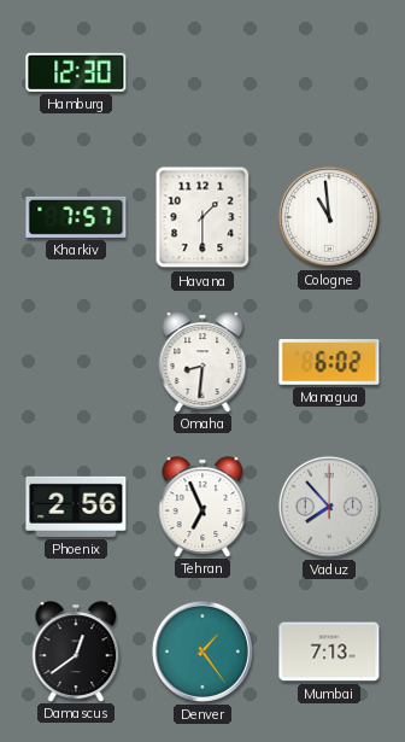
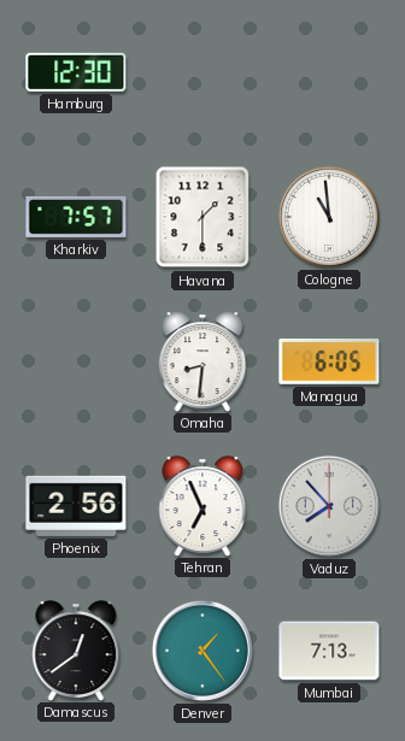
Managua: 6:02 -> 6:05 (329, 363)
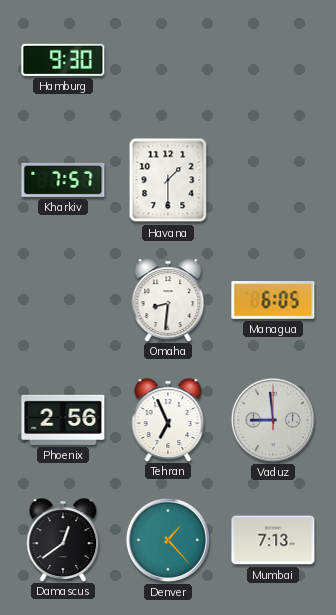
Hamburg: 12:30 -> 9:30 (63, 60)
Cologne: 10:59 -> none (329, 217)
Vaduz: 7:53 -> 8:59 (273, 420)
Denver: 1:24 -> 1:23 (168, 540)
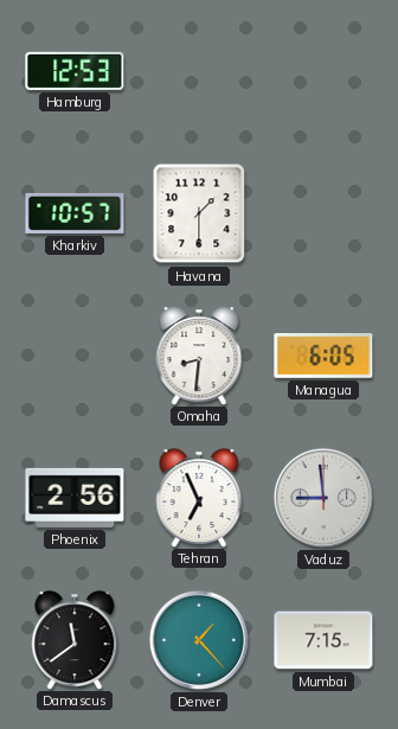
Hamburg: 9:30 -> 12:53 (75, 71)
Kharkiv: 7:57 -> 10:57 (75, 213)
Damascus: 12:39 -> 11:39 (75, 640)
Mumbai: 7:13 -> 7:15 (323, 640)
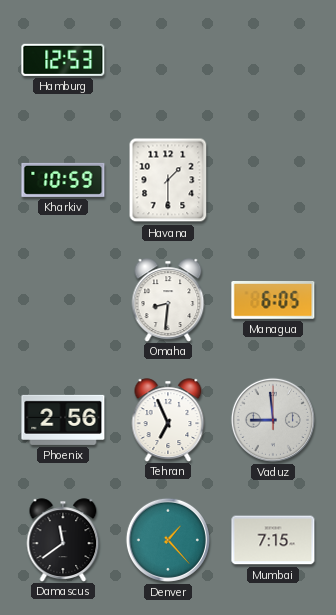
Kharkiv: 10:57 -> 10:59 (63, 180)
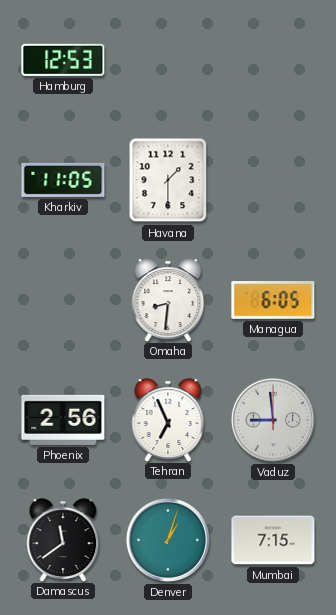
Kharkiv: 10:59 -> 11:05 (63, 180)
Denver: 1:23 -> 1:03 (168, 540)
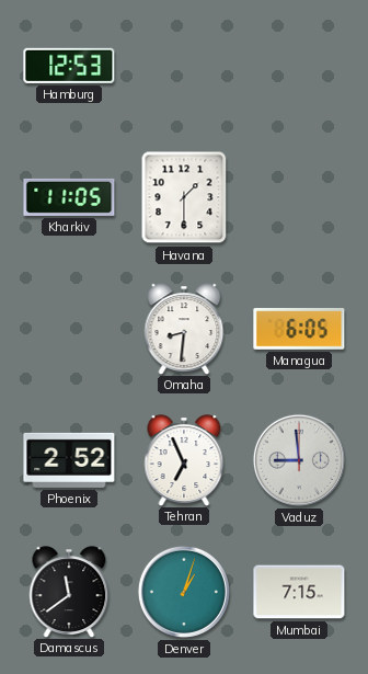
Phoenix: 2:56 -> 2:52 (69, 460)
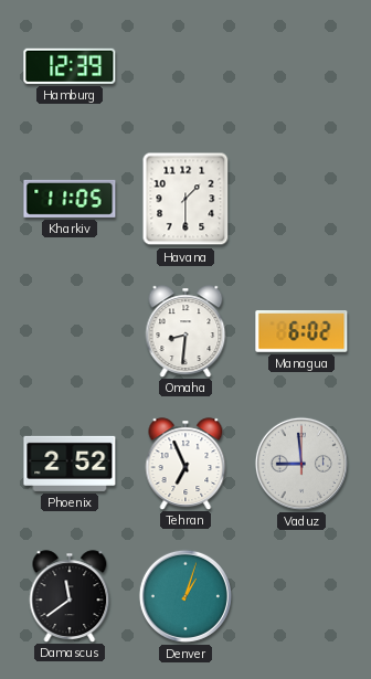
Hamburg: 12:53 -> 12:39 (70, 66)
Managua: 6:05 -> 6:02 (301, 332)
Mumbai: 7:15 -> none (299, 592)
